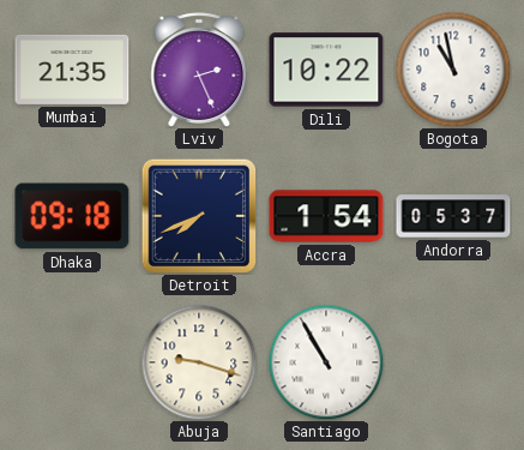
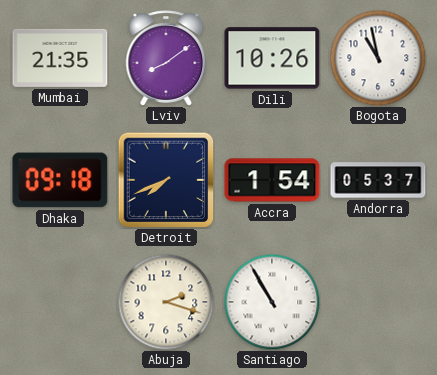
Lviv: 2:26 -> 8:09 (166, 58)
Dili: 10:22 -> 10:26 (272, 58)
Abuja: 9:18 -> 2:18 (166, 302)
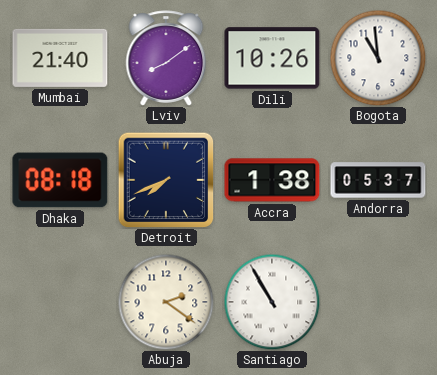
Mumbai: 21:35 -> 21:40 (60, 58)
Bogota: 10:58 -> 10:59 (378, 58)
Dhaka: 09:18 -> 08:18 (60, 180)
Accra: 1:54 -> 1:38 (272, 180)
Abuja: 2:18 -> 2:21 (166, 302)
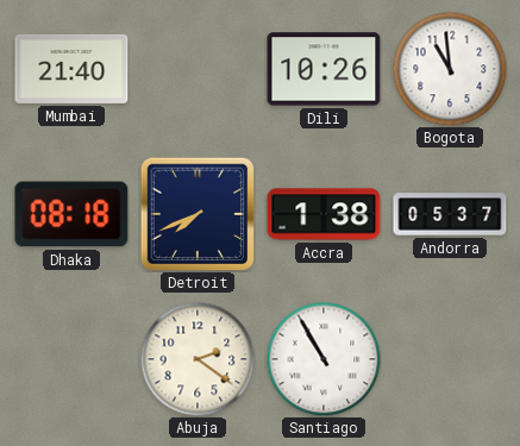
Lviv: 8:09 -> none (166, 58)
